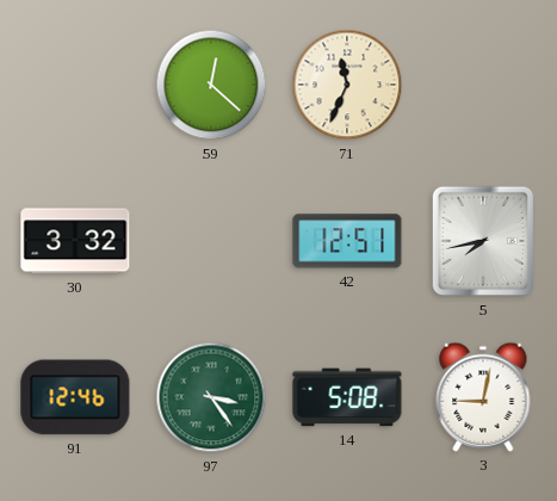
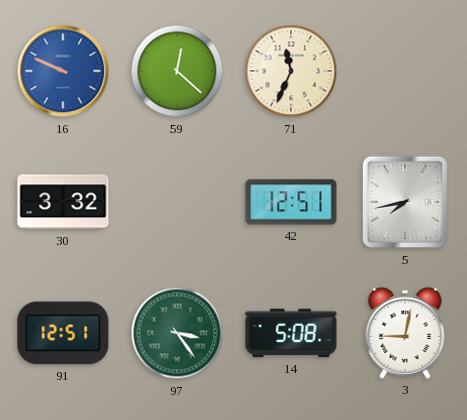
16: none -> 9:49 (63, 71)
91: 12:46 -> 12:51 (63, 333)
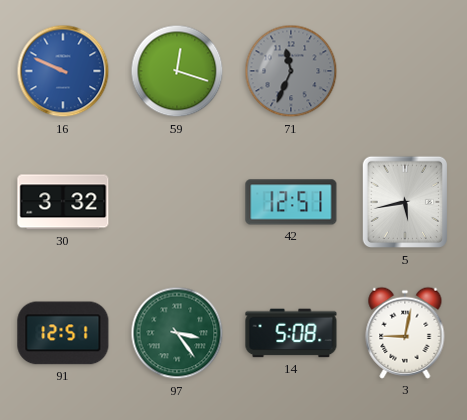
59: 12:22 -> 12:18 (177, 71)
71 dial: cream -> grey (291, 71)
5: 7:43 -> 5:43 (404, 202)
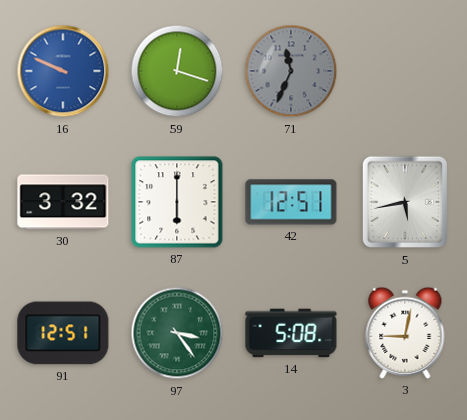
87: none -> 6:00 (177, 202)
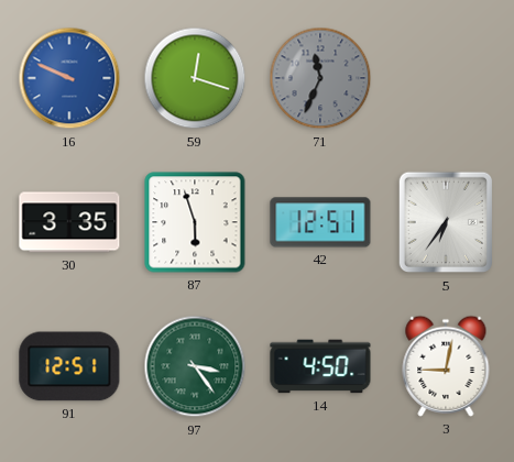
30: 3:32 -> 3:35 (69, 222)
87: 6:00 -> 5:57 (195, 222)
5: 5:43 -> 6:36 (445, 222)
14: 5:08 -> 4:50 (320, 366)
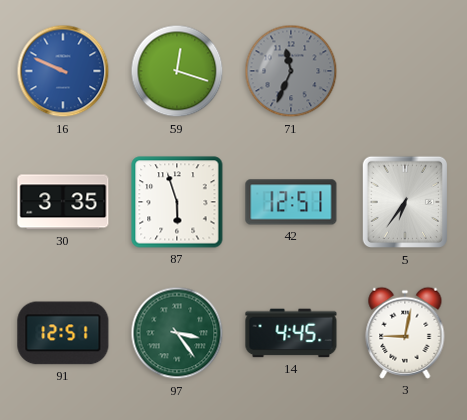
14: 4:50 -> 4:45 (291, 333)
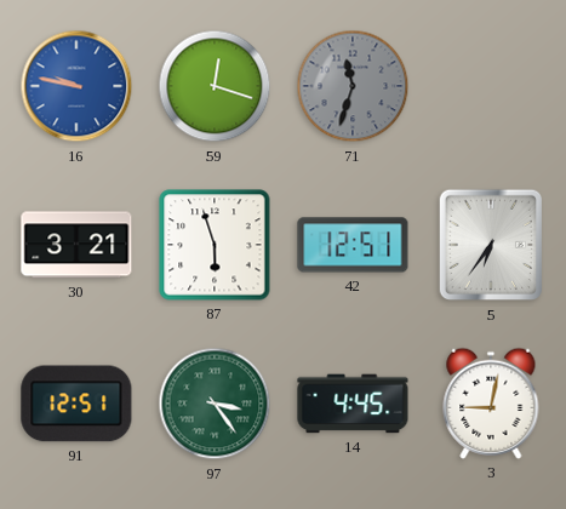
16: 9:49 -> 9:47 (76, 86)
71: 11:34 -> 11:33 (353, 86)
30: 3:35 -> 3:21 (76, 245)
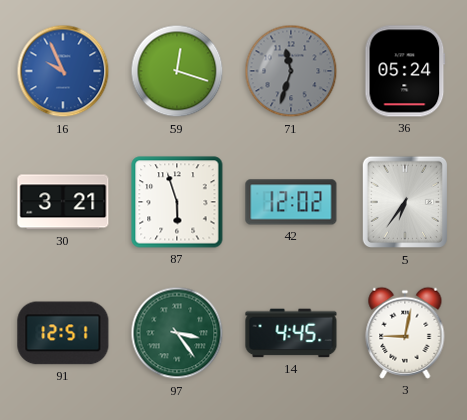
16: 9:47 -> 9:56 (63, 71)
36: none -> 05:24 (405, 71)
42: 12:51 -> 12:02 (291, 202)
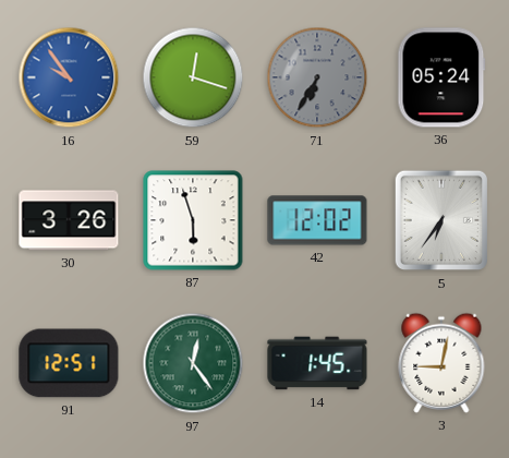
16: 9:56 -> 9:54 (69, 77)
71: 11:33 -> 6:35 (317, 77)
30: 3:21 -> 3:26 (69, 220)
97: 3:24 -> 12:24 (193, 363)
14: 4:45 -> 1:45 (317, 363)
